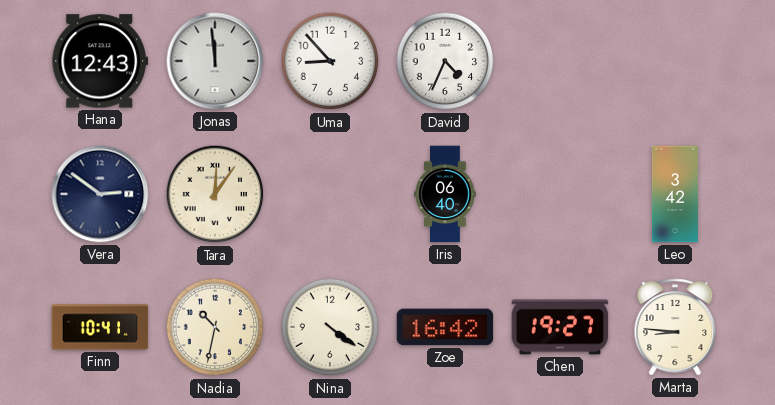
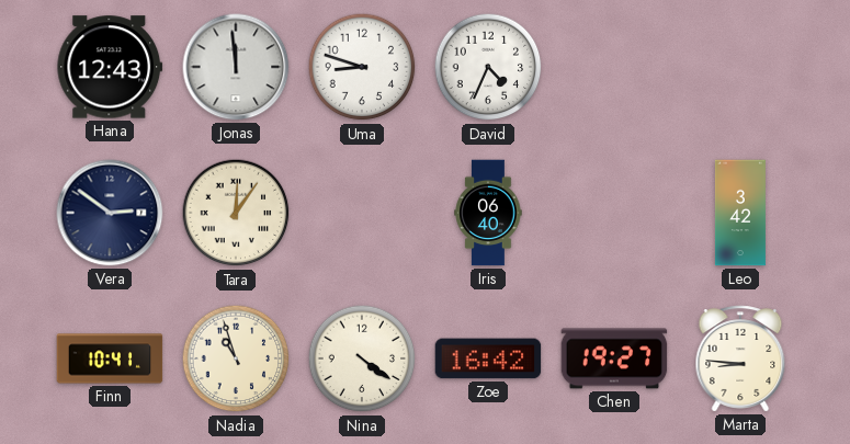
Uma: 8:53 -> 8:48 (362, 67)
Nadia: 10:32 -> 10:57 (236, 358)
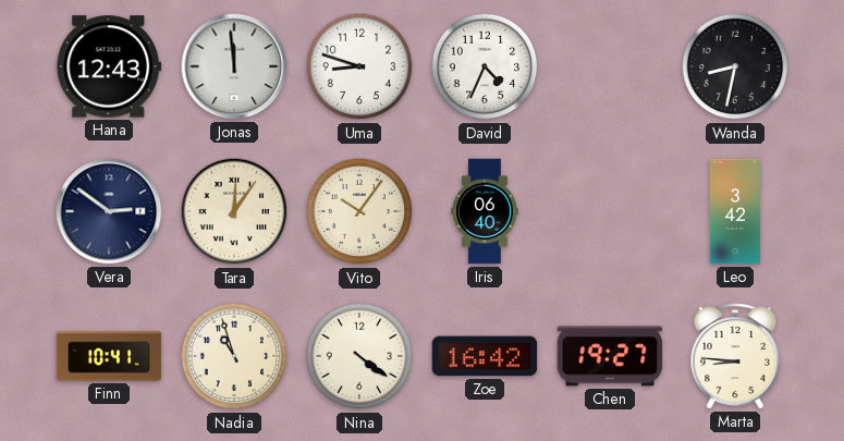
Wanda: none -> 8:32 (735, 66)
Vito: none -> 10:06 (359, 211)
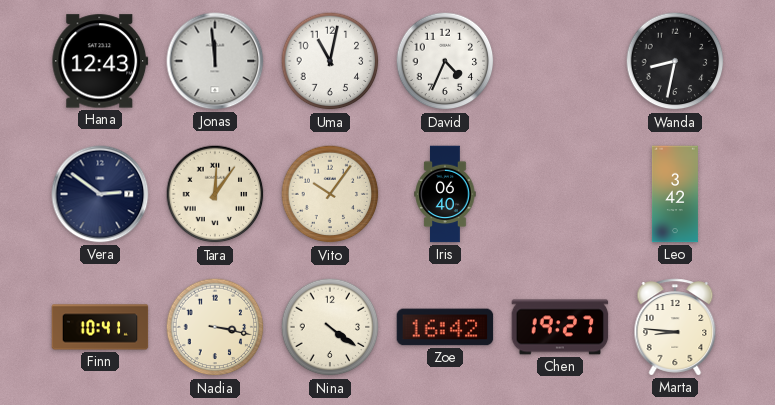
Uma: 8:48 -> 11:02 (330, 61)
Nadia: 10:57 -> 3:17 (215, 327)
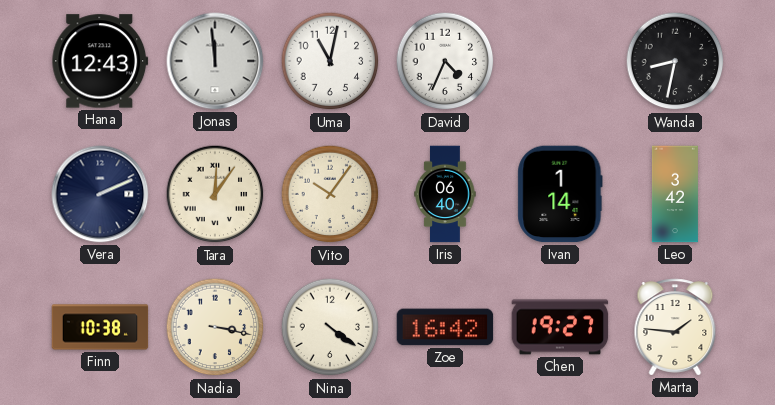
Vera: 2:51 -> 2:11 (100, 194)
Ivan: none -> 1:14 (560, 194)
Finn: 10:41 -> 10:38 (100, 327)
Marta: 8:46 -> 1:46 (675, 327)
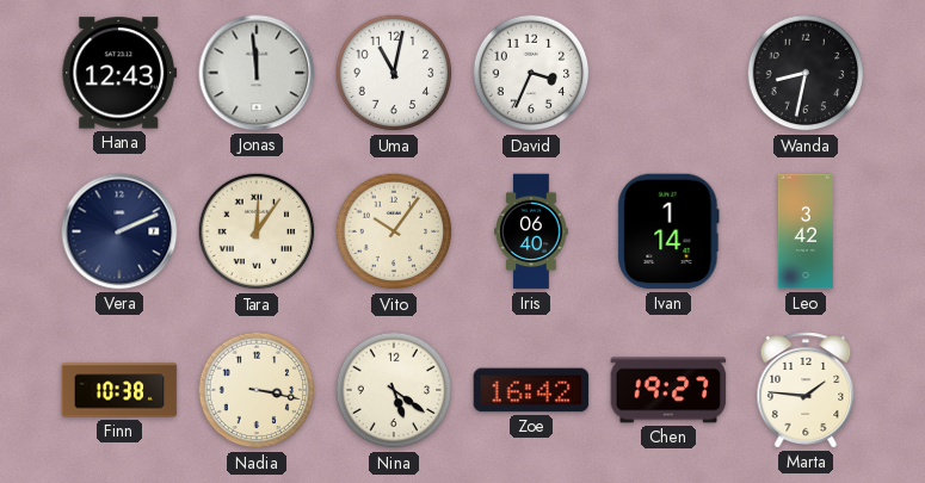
David: 4:34 -> 3:34 (531, 73)
Nina: 4:21 -> 5:21 (394, 390)
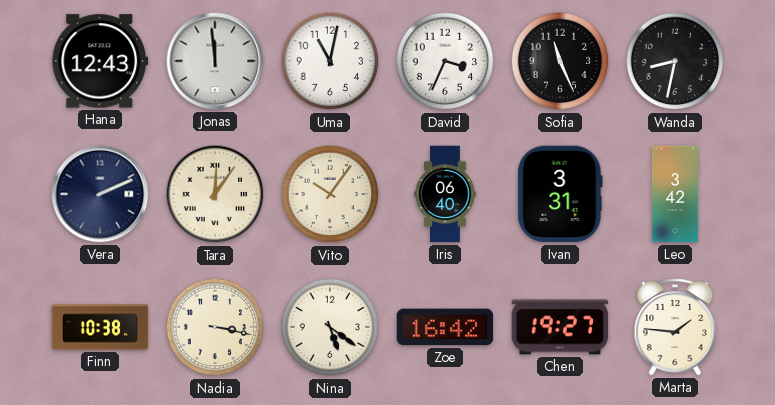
Sofia: none -> 11:26 (560, 61)
Ivan: 1:14 -> 3:31 (560, 194)
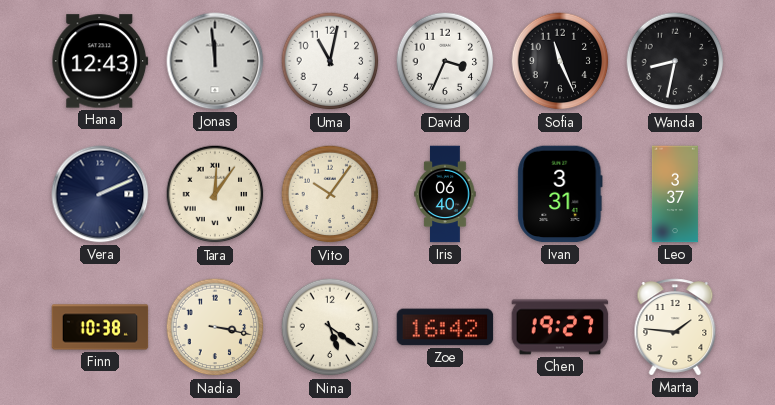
Leo: 3:42 -> 3:37 (675, 194)
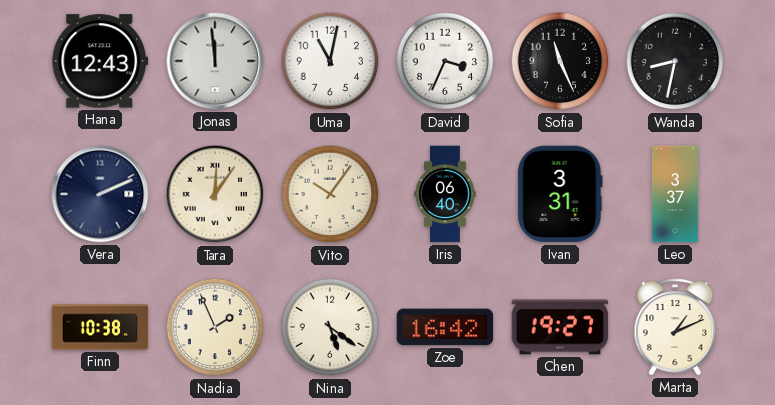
Nadia: 3:17 -> 1:56 (215, 327)
Marta: 1:46 -> 1:11 (675, 327)
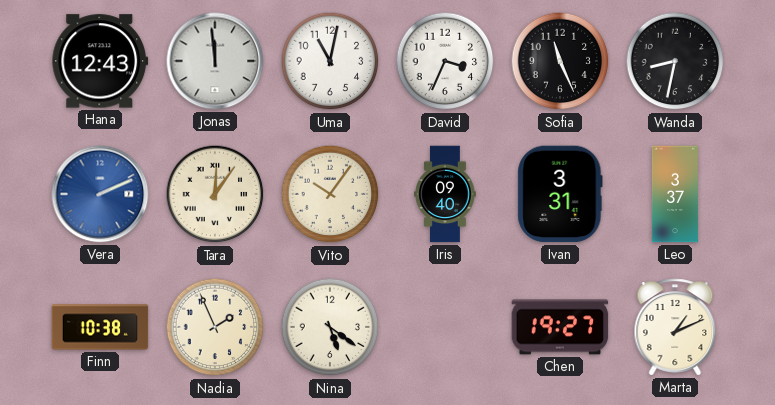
Vera dial: navy -> blue (100, 194)
Iris: 06:40 -> 09:40 (445, 194)
Zoe: 16:42 -> none (445, 327)
